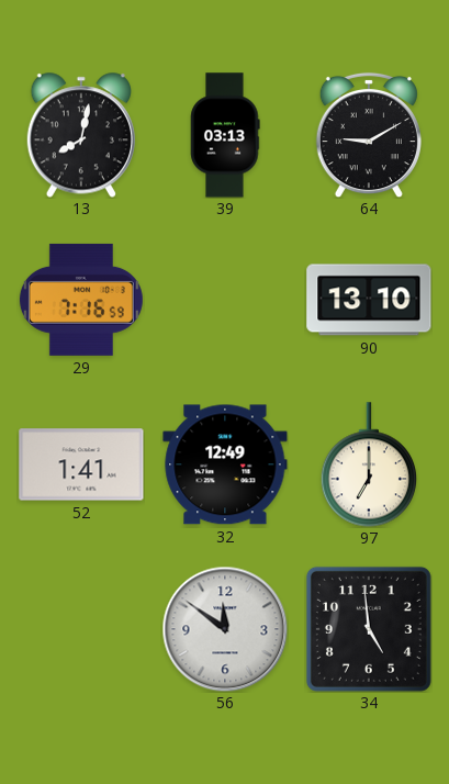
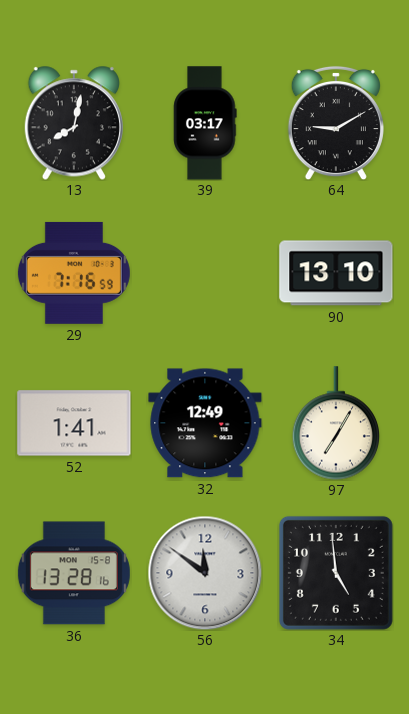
39: 03:13 -> 03:17 (205, 123)
97: 7:00 -> 7:05 (335, 423)
36: none -> 13:28 (74, 573)
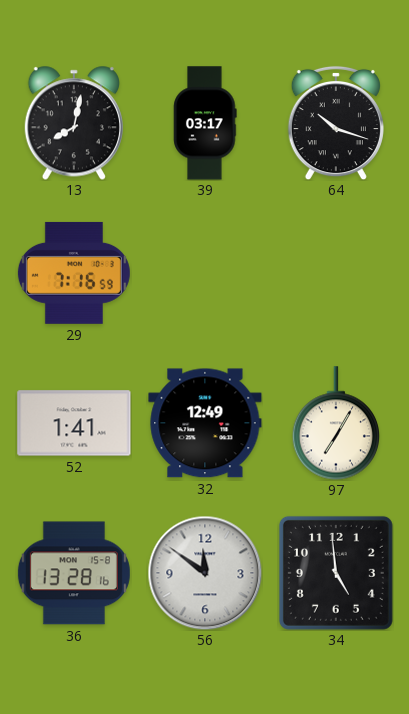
64: 9:10 -> 10:18 (336, 123)
90: 13:10 -> none (336, 273)
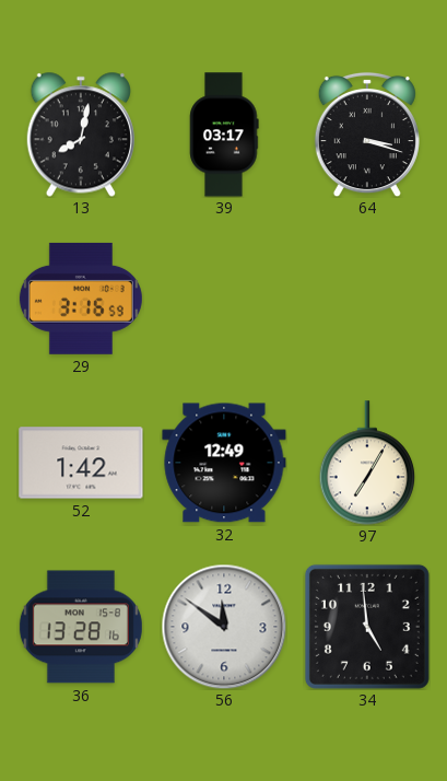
64: 10:18 -> 3:18 (367, 135)
29: 7:16 -> 3:16 (81, 299)
52: 1:41 -> 1:42 (81, 463)
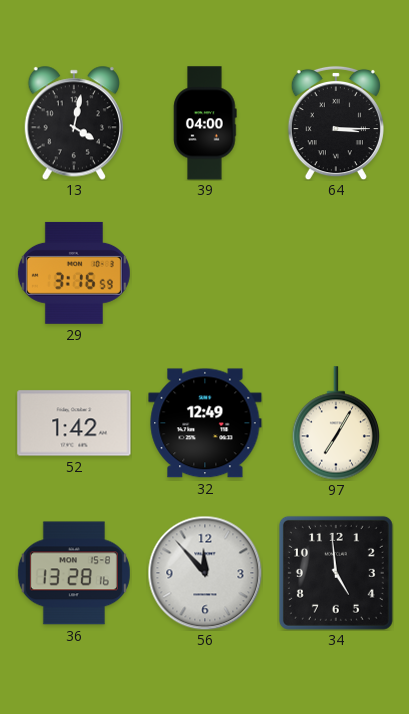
13: 8:02 -> 4:02 (74, 123)
39: 03:17 -> 04:00 (205, 123)
64: 3:18 -> 3:15 (336, 123)
56: 11:51 -> 11:53 (205, 573)
